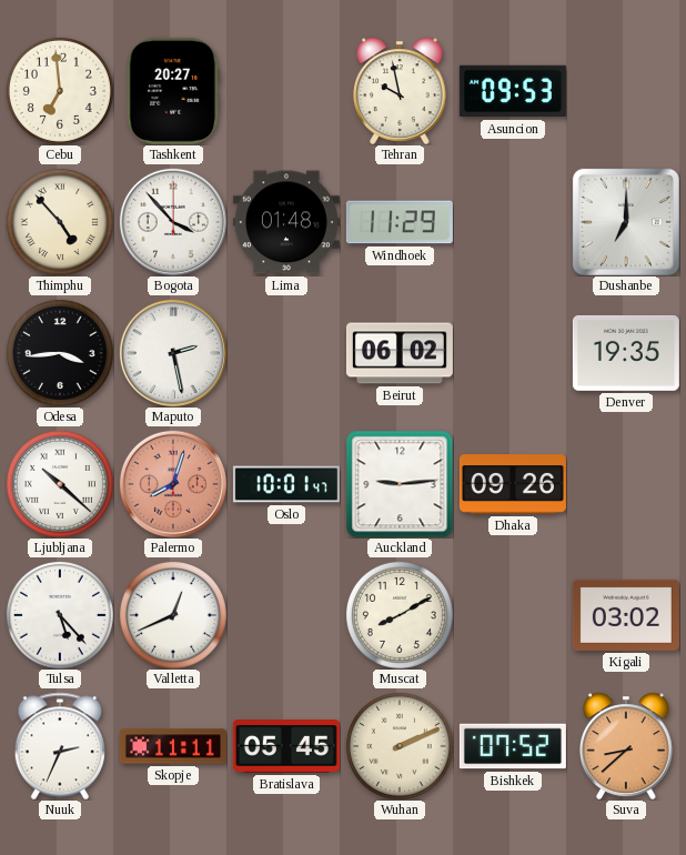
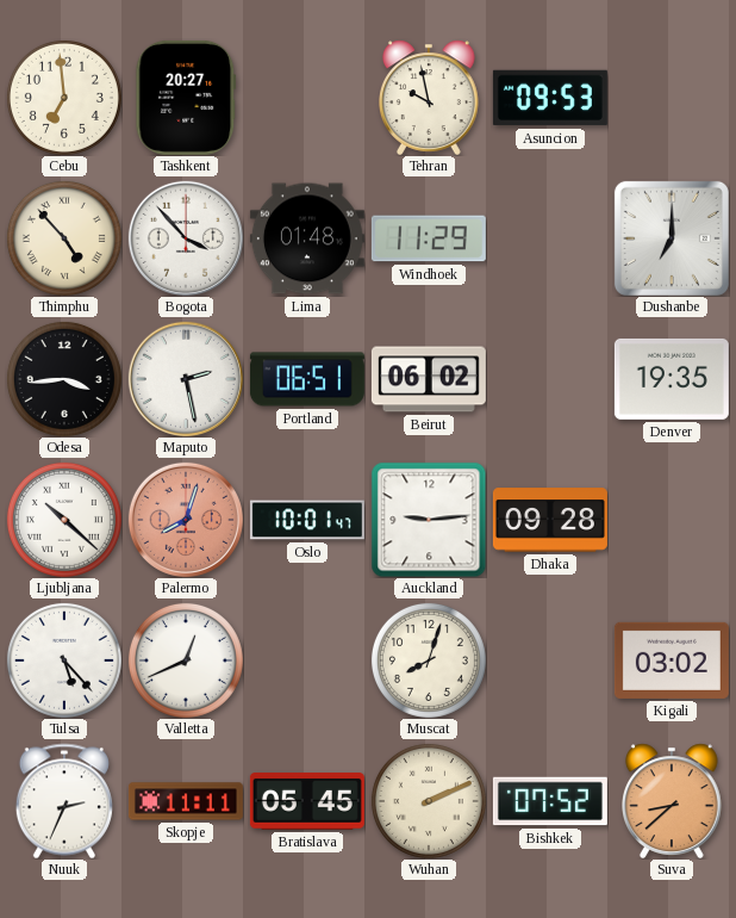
Portland: none -> 06:51 (307, 379)
Dhaka: 09:26 -> 09:28 (550, 520)
Muscat: 8:10 -> 8:03 (429, 660)
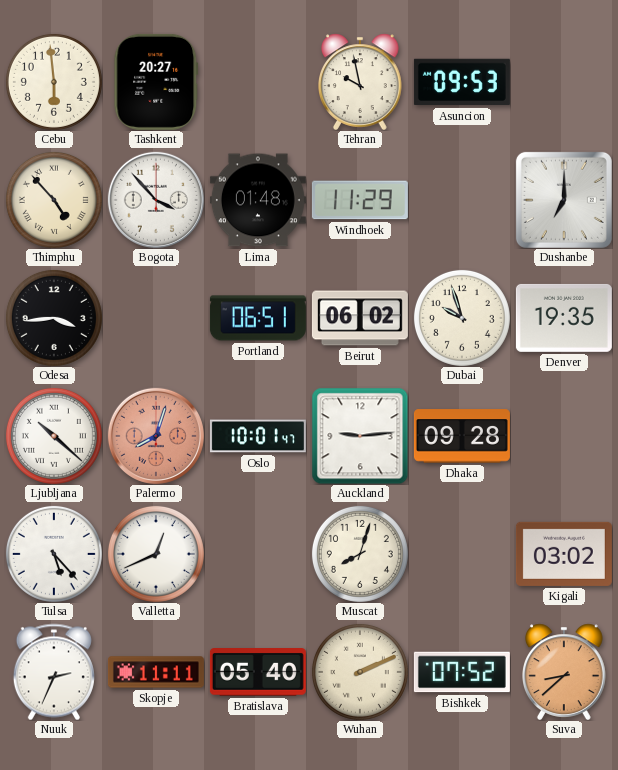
Cebu: 6:59 -> 5:59 (54, 82)
Maputo: 2:28 -> none (186, 379)
Dubai: none -> 9:57 (462, 318)
Bratislava: 05:45 -> 05:40 (258, 673)
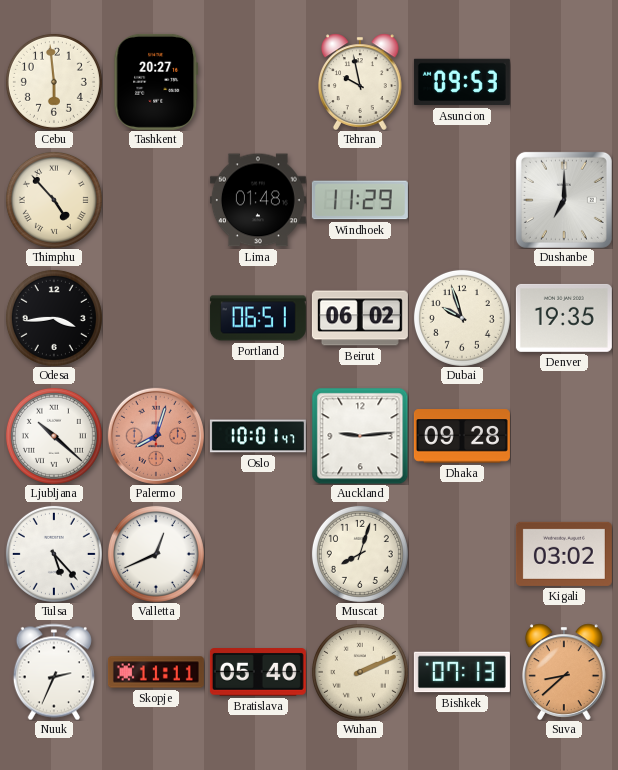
Bogota: 3:53 -> none (156, 200)
Bishkek: 07:52 -> 07:13 (462, 672)
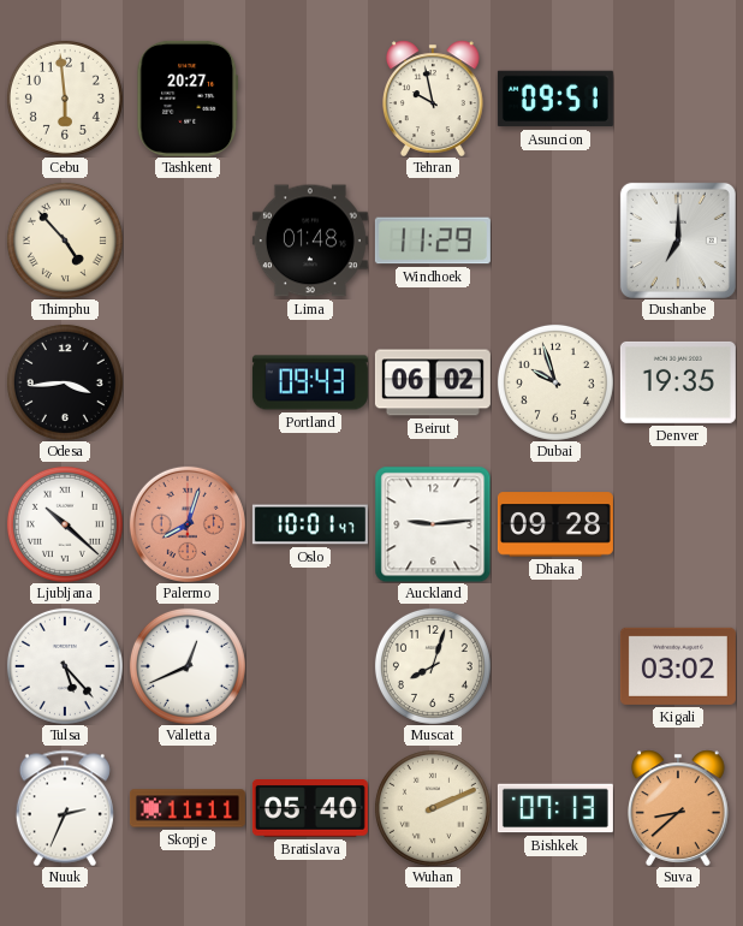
Asuncion: 09:53 -> 09:51 (555, 99)
Portland: 06:51 -> 09:43 (310, 382)
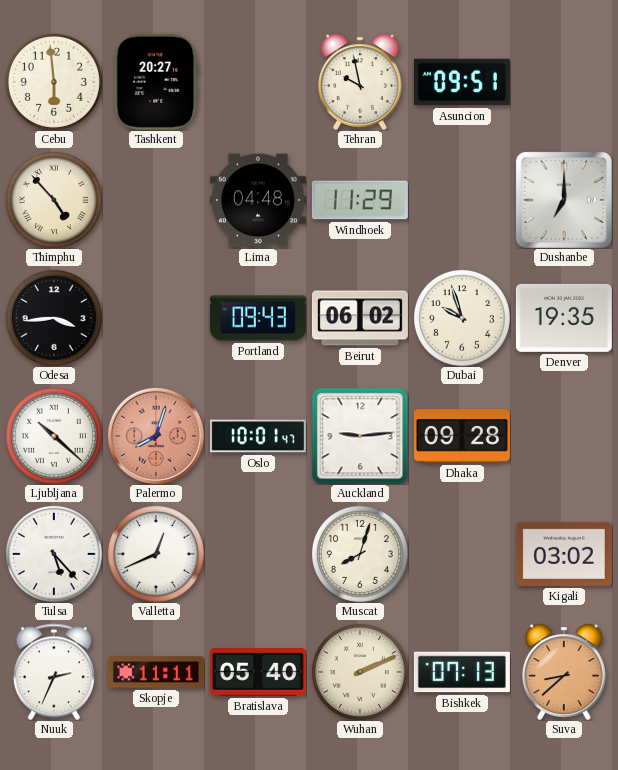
Lima: 01:48 -> 04:48 (258, 200)
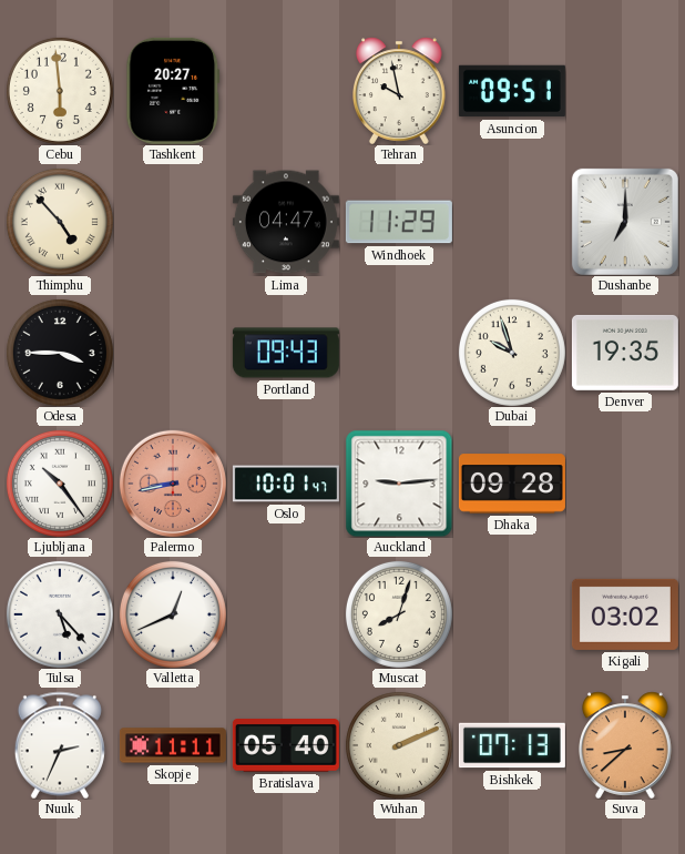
Lima: 04:48 -> 04:47 (286, 222)
Odesa: 3:44 -> 3:45 (60, 353)
Beirut: 06:02 -> none (360, 318)
Ljubljana: 10:22 -> 10:24 (60, 484)
Palermo: 8:03 -> 8:43 (173, 484)
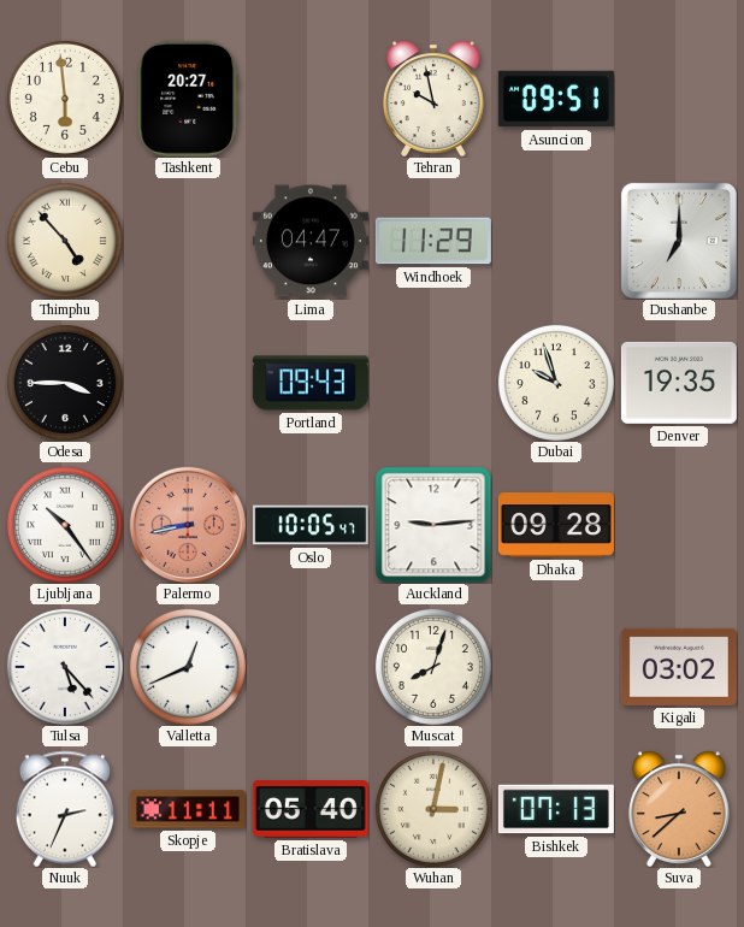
Oslo: 10:01 -> 10:05 (311, 525)
Wuhan: 2:11 -> 3:02 (433, 809)
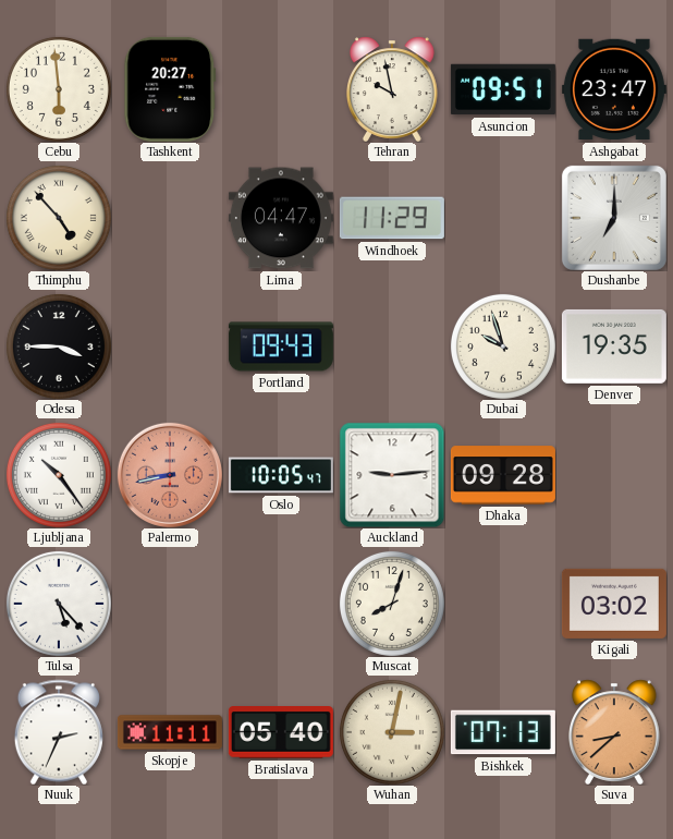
Ashgabat: none -> 23:47 (614, 89)
Valletta: 12:41 -> none (188, 667)
